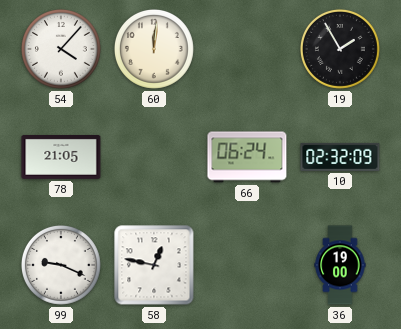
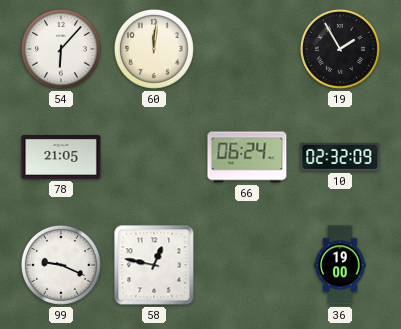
54: 4:07 -> 6:07 (61, 49)
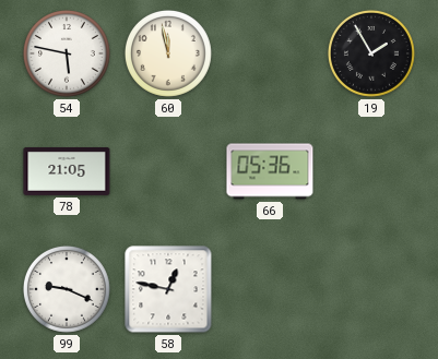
54: 6:07 -> 5:47 (67, 53)
60: 12:01 -> 11:58 (168, 53)
66: 06:24 -> 05:36 (270, 171)
10: 02:32 -> none (340, 157)
36: 19:00 -> none (340, 265)
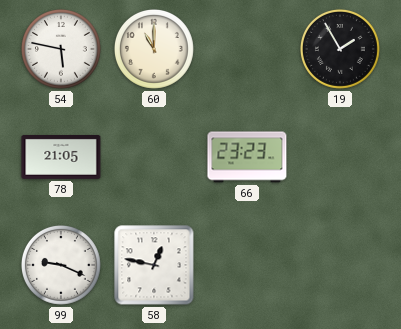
60: 11:58 -> 11:00 (154, 49)
66: 05:36 -> 23:23 (247, 157)
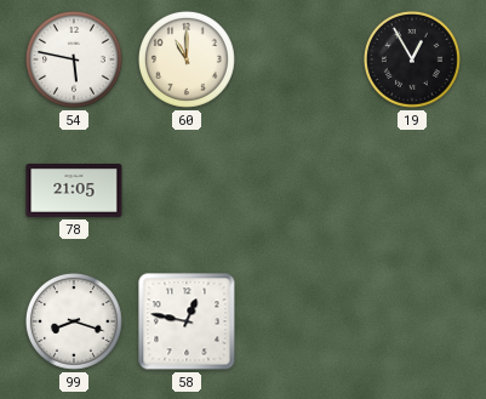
19: 1:55 -> 12:55 (412, 59)
66: 23:23 -> none (247, 157)
99: 9:19 -> 8:18 (74, 321)
